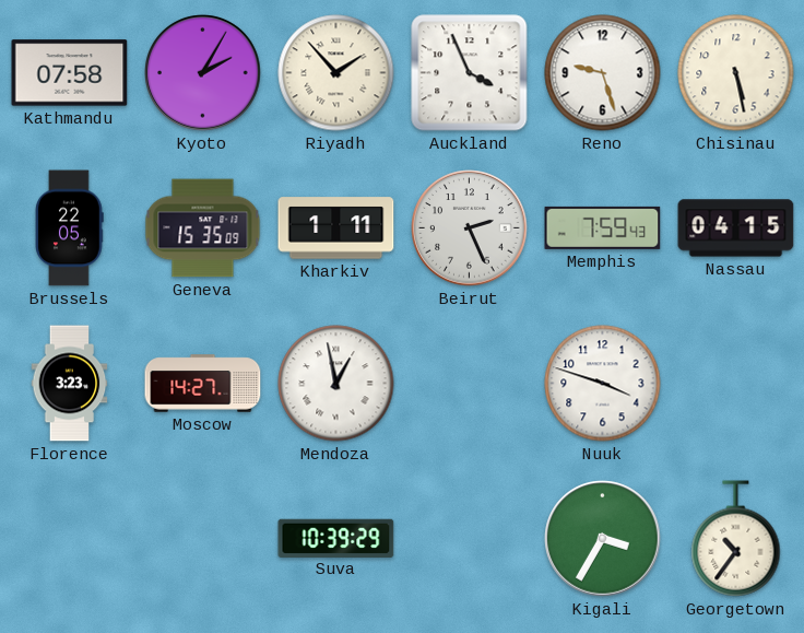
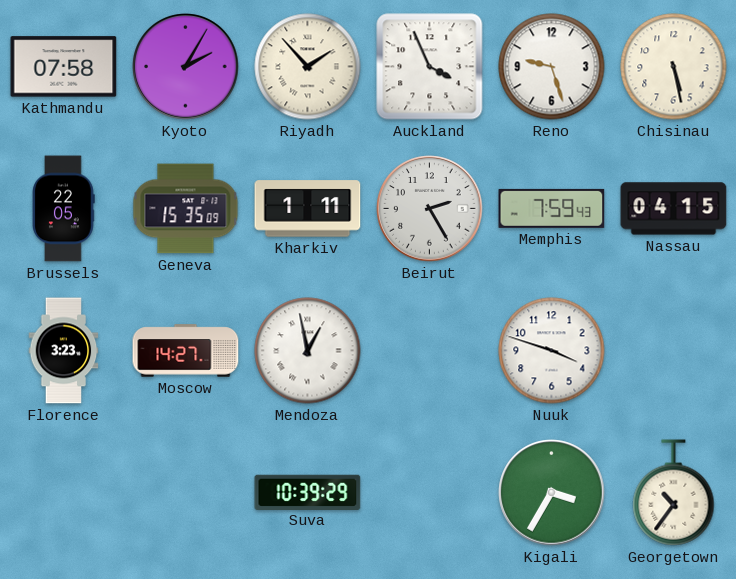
Beirut: 2:26 -> 2:25 (430, 209)
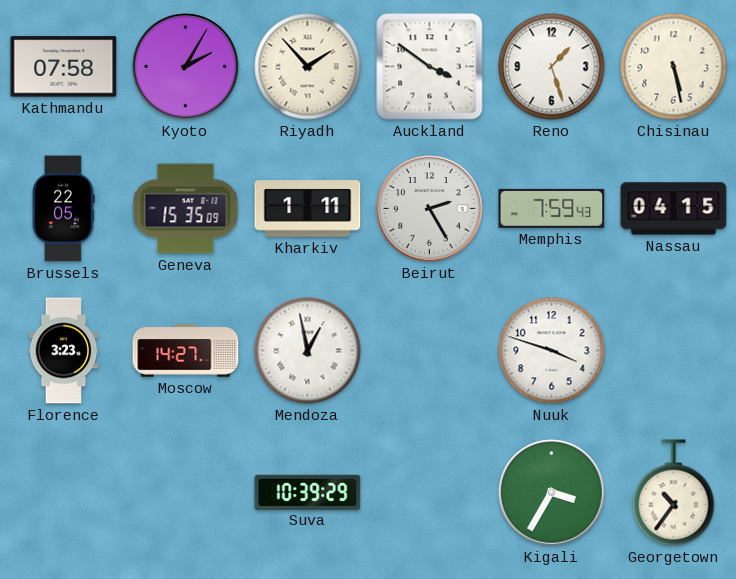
Auckland: 3:56 -> 3:51 (430, 67)
Reno: 9:27 -> 1:27 (552, 67)
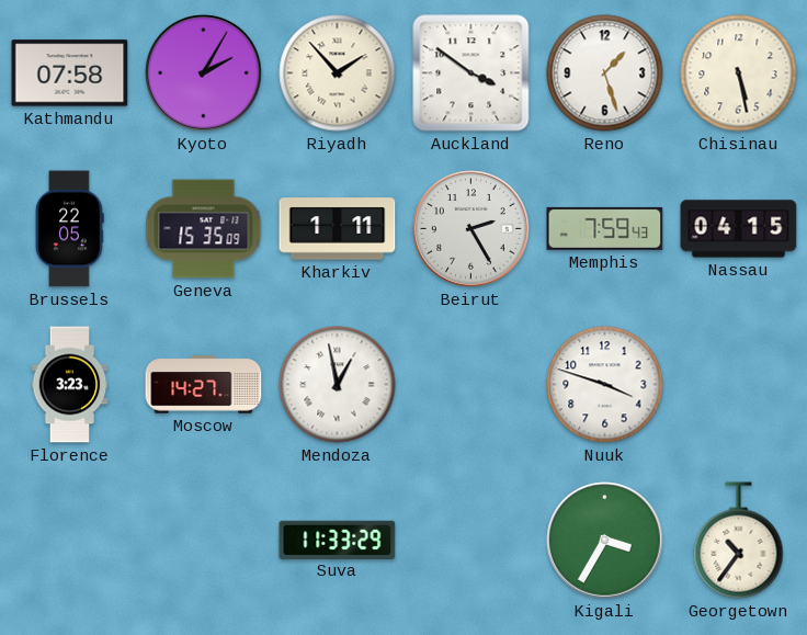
Suva: 10:39 -> 11:33 (338, 540)
